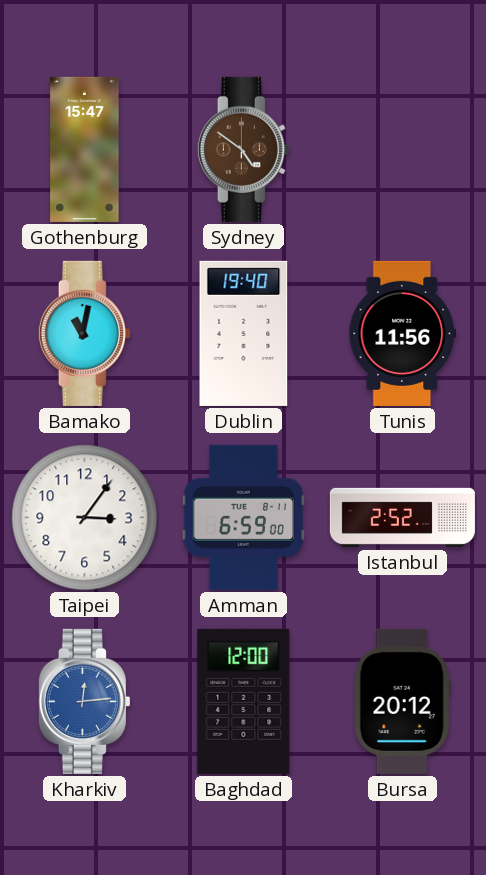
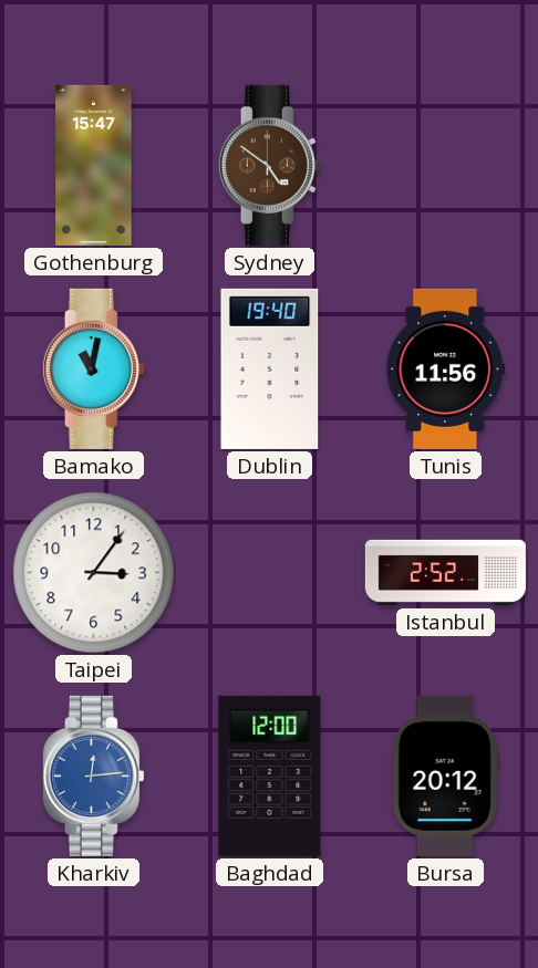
Amman: 6:59 -> none (244, 517)
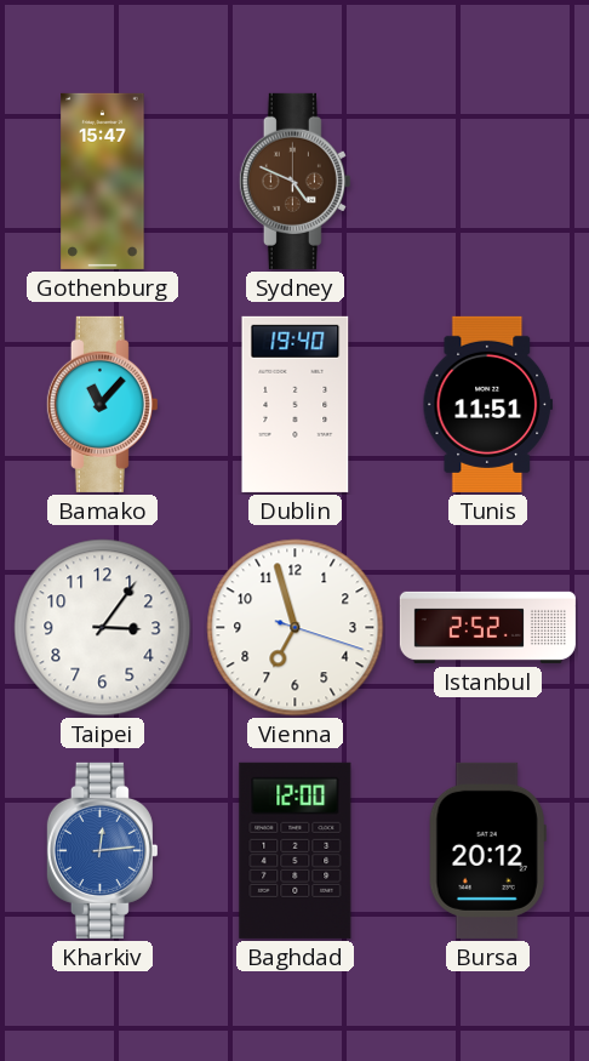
Sydney: 4:51 -> 4:49 (294, 181)
Bamako: 11:02 -> 11:07 (102, 404)
Tunis: 11:56 -> 11:51 (488, 404)
Vienna: none -> 6:57 (296, 628)
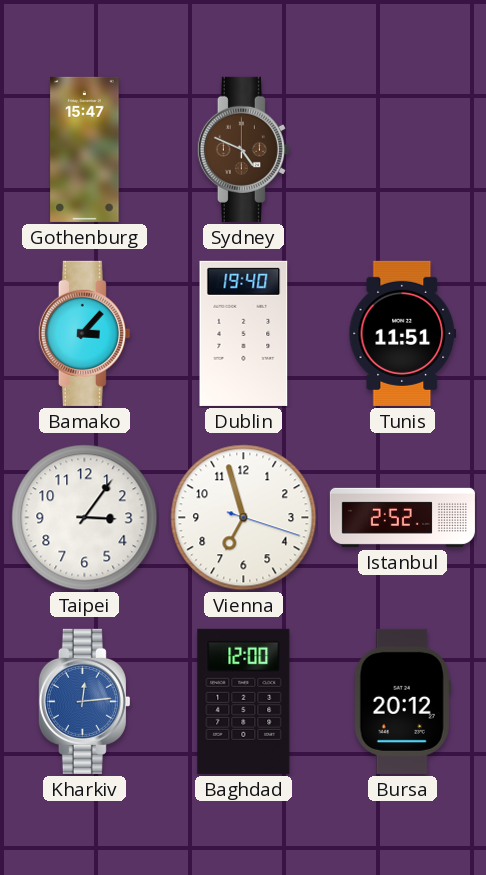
Bamako: 11:07 -> 3:07 (84, 333)
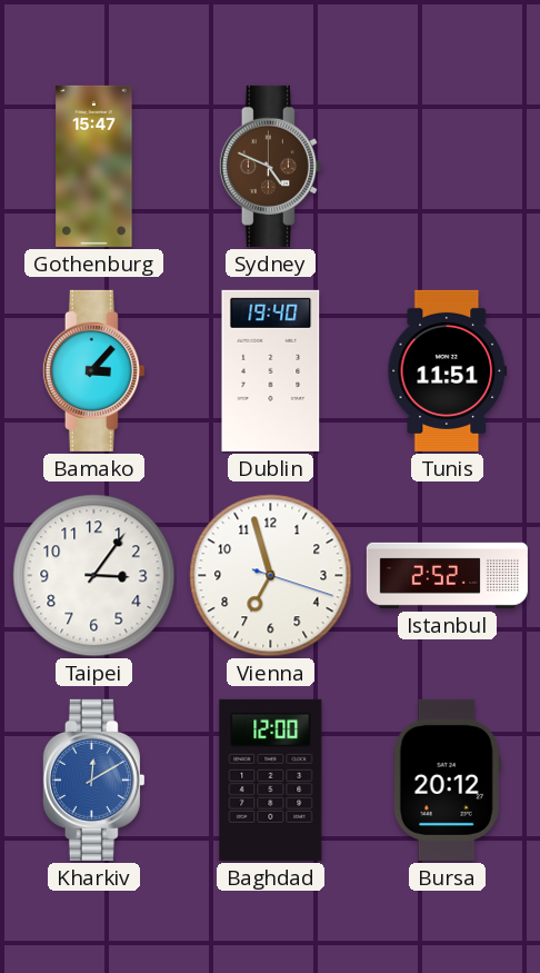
Kharkiv: 12:14 -> 12:10 (93, 780)
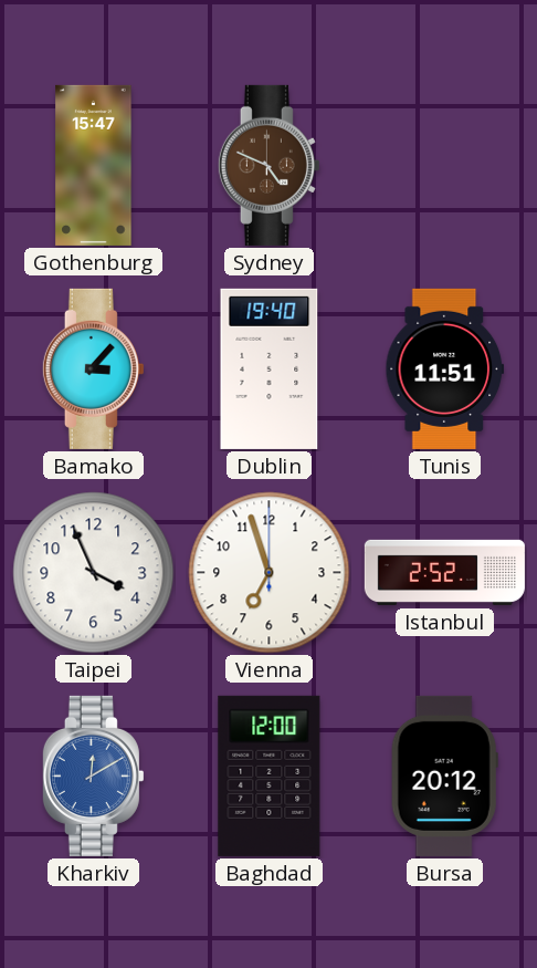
Taipei: 3:06 -> 3:56 (94, 573)
Vienna: 6:57:18 -> 6:57:00 (270, 573)
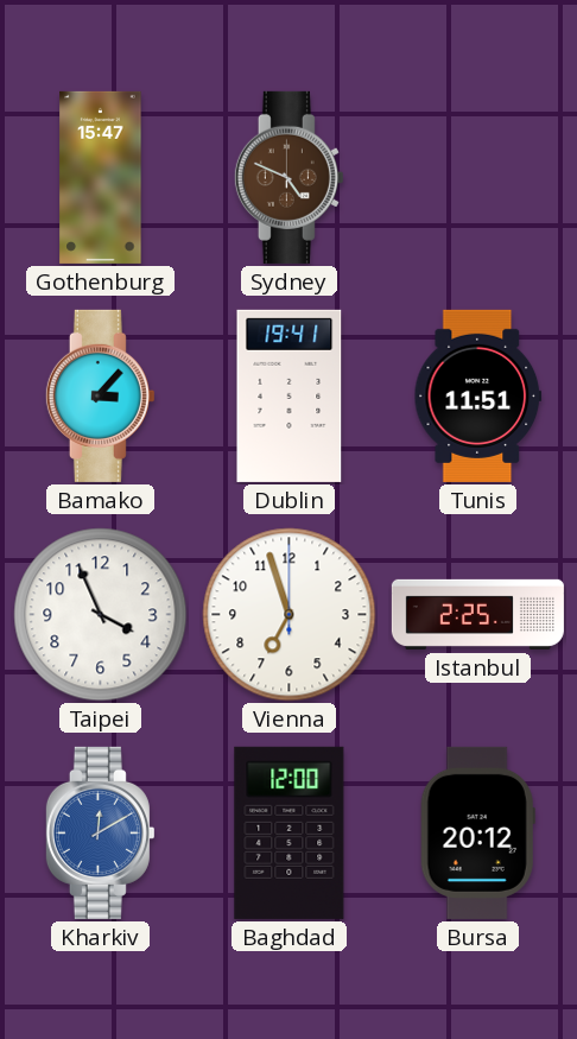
Dublin: 19:40 -> 19:41 (290, 395)
Istanbul: 2:52 -> 2:25 (477, 614)
